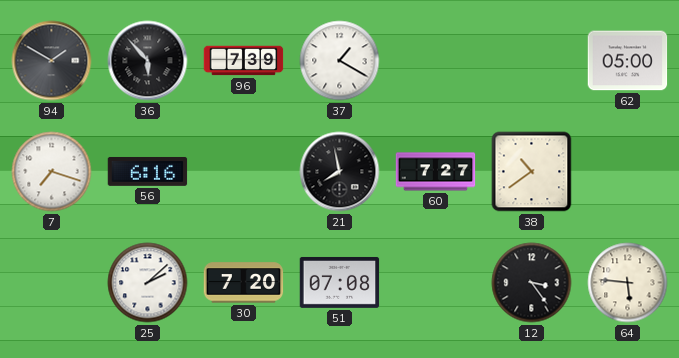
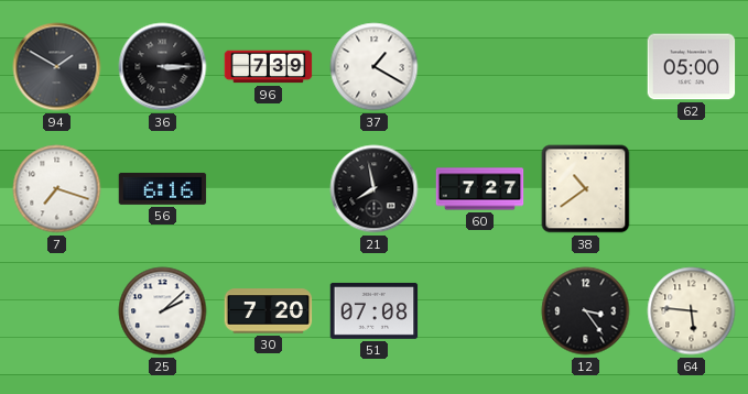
36: 5:53 -> 3:15 (163, 67)
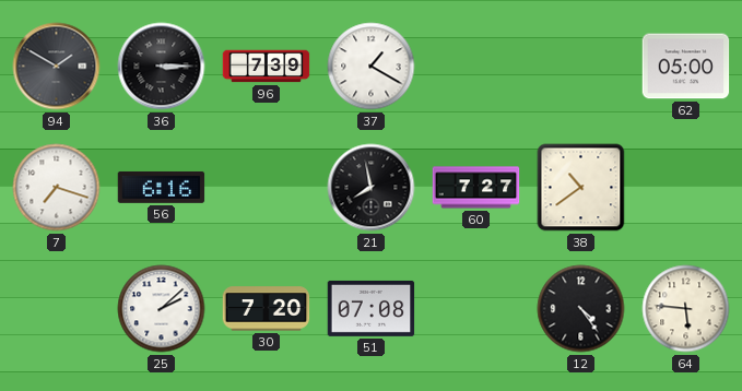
12: 3:24 -> 4:24 (581, 309)
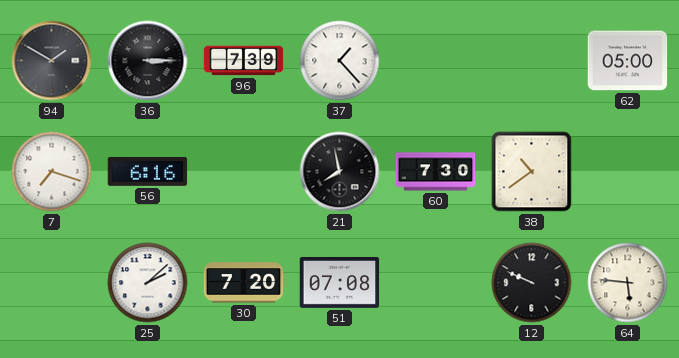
37: 1:20 -> 1:23 (340, 61)
60: 7:27 -> 7:30 (436, 172)
12: 4:24 -> 9:49 (532, 283)
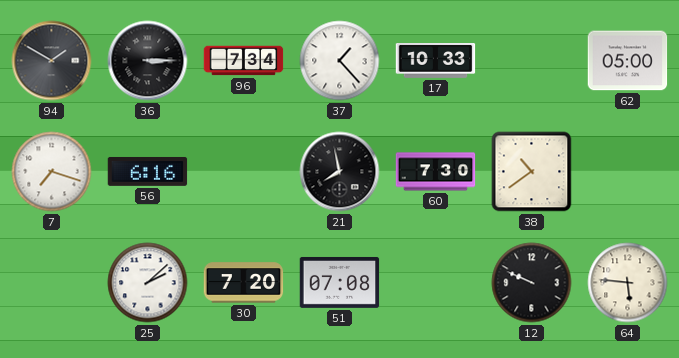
96: 7:39 -> 7:34 (244, 61)
17: none -> 10:33 (436, 61)
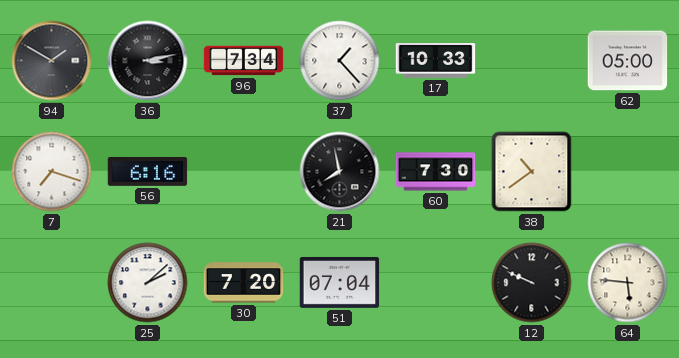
36: 3:15 -> 3:13 (148, 61)
51: 07:08 -> 07:04 (340, 282)
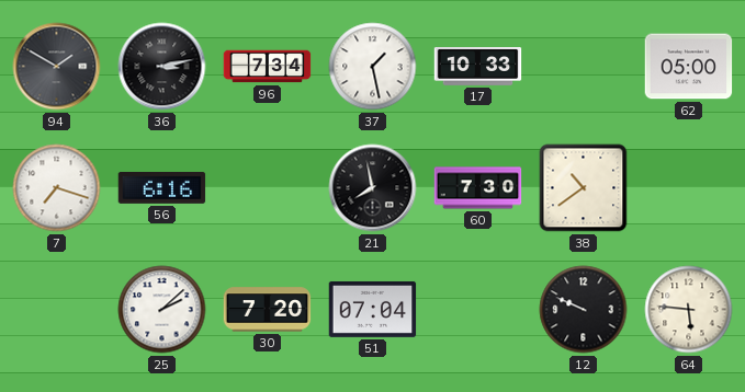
37: 1:23 -> 1:28 (373, 67)
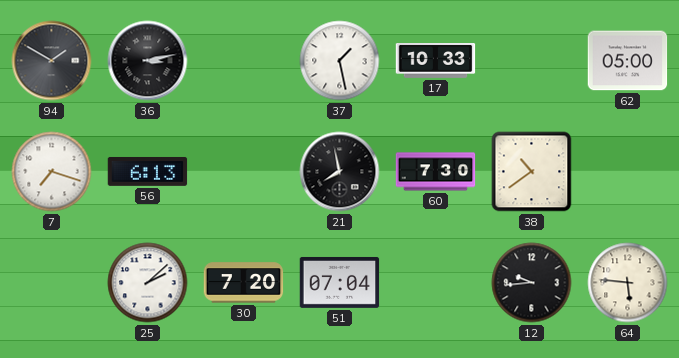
96: 7:34 -> none (268, 67)
56: 6:16 -> 6:13 (148, 171)
12: 9:49 -> 9:44 (532, 283)
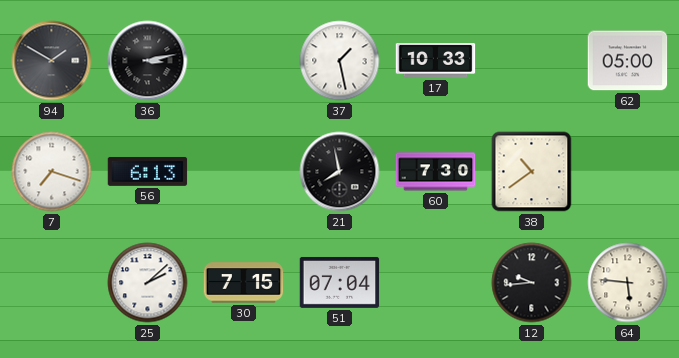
30: 7:20 -> 7:15 (244, 283)
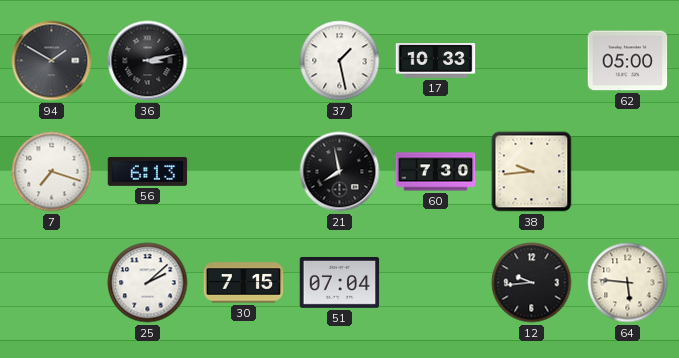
38: 10:39 -> 9:44 (532, 172)
